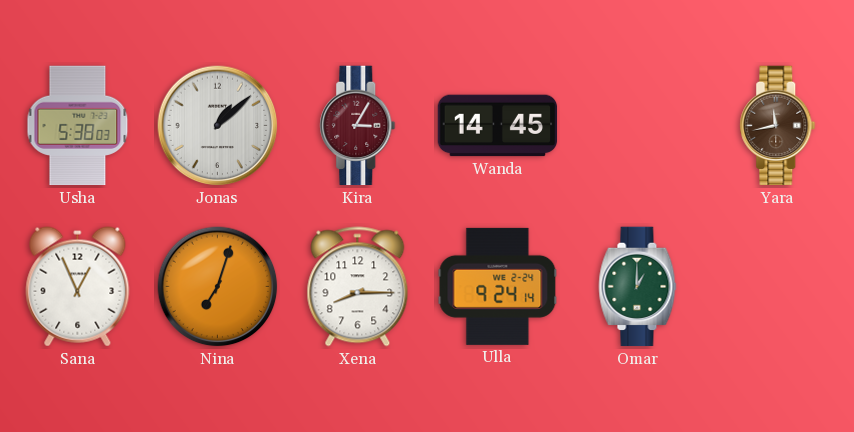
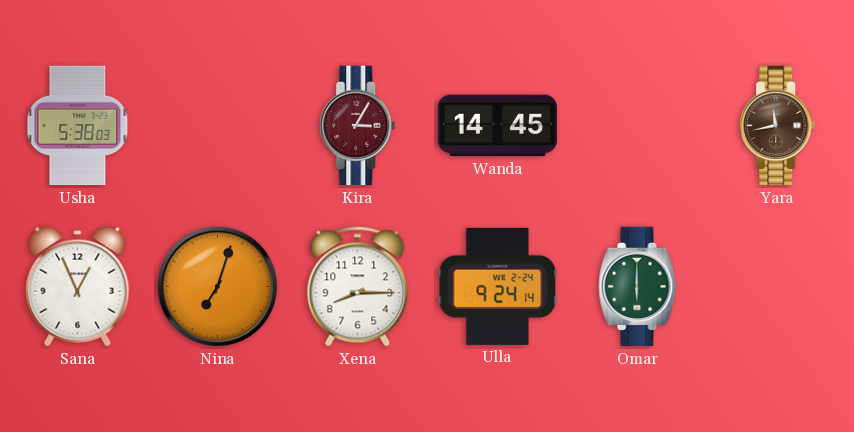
Jonas: 1:08 -> none (218, 126)
Omar: 1:00 -> 6:00 (638, 287)
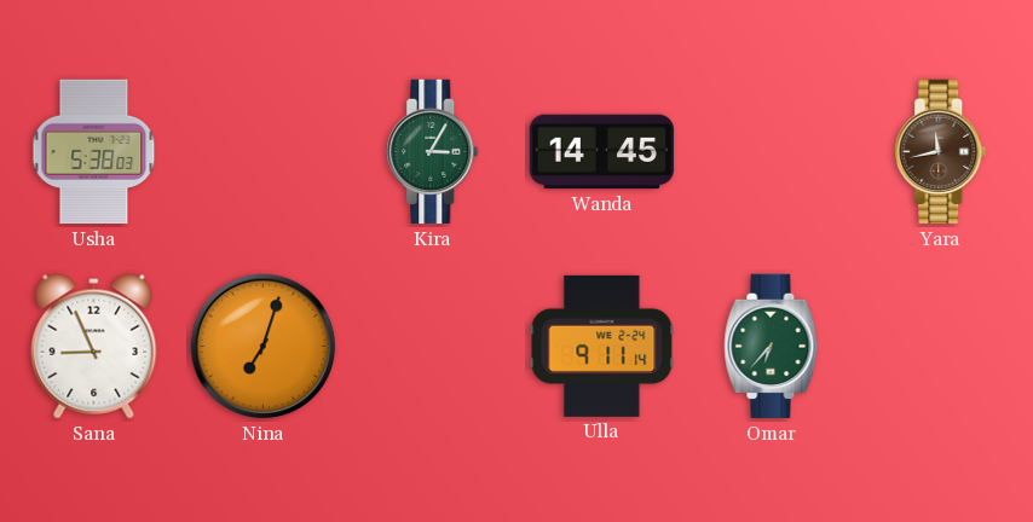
Kira dial: burgundy -> green (433, 152)
Sana: 12:56 -> 8:56 (94, 347)
Xena: 8:15 -> none (358, 287)
Ulla: 9:24 -> 9:11 (602, 346)
Omar: 6:00 -> 6:37 (772, 347)
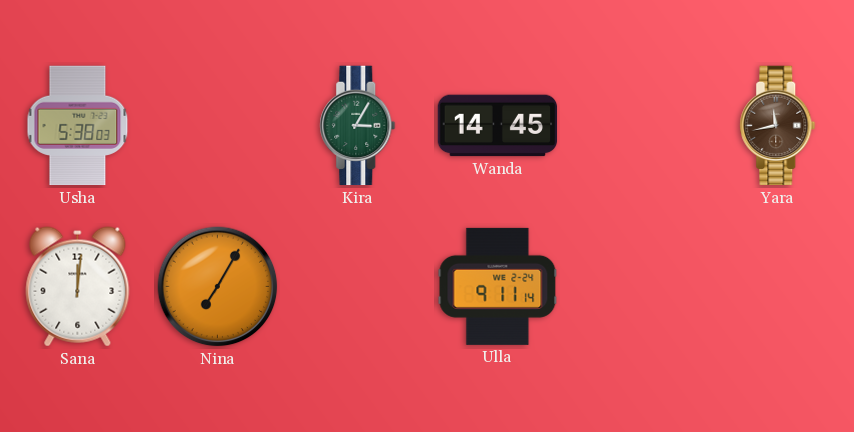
Sana: 8:56 -> 12:01 (78, 287)
Nina: 7:03 -> 7:05 (218, 287)
Omar: 6:37 -> none (772, 347)
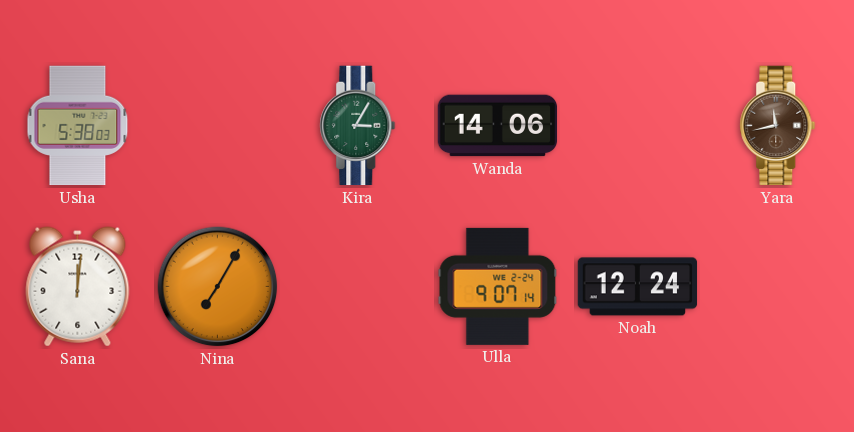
Wanda: 14:45 -> 14:06 (498, 126)
Ulla: 9:11 -> 9:07 (498, 286)
Noah: none -> 12:24 (638, 287)
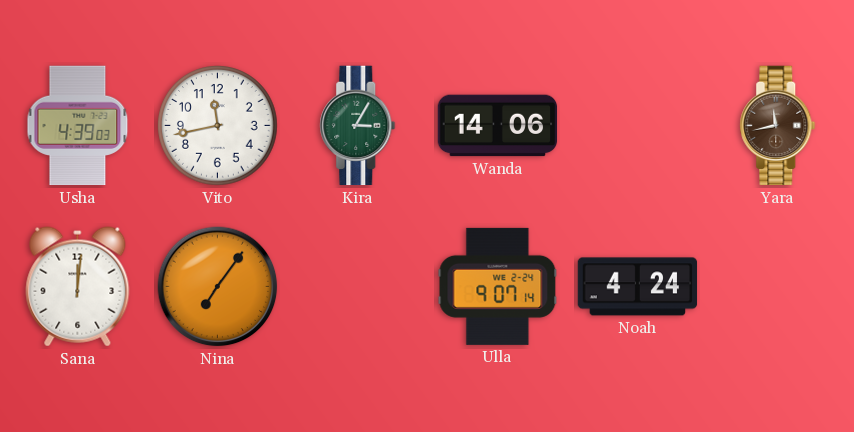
Usha: 5:38 -> 4:39 (78, 126)
Vito: none -> 11:43 (218, 126)
Nina: 7:05 -> 7:06 (218, 287)
Noah: 12:24 -> 4:24 (638, 287)
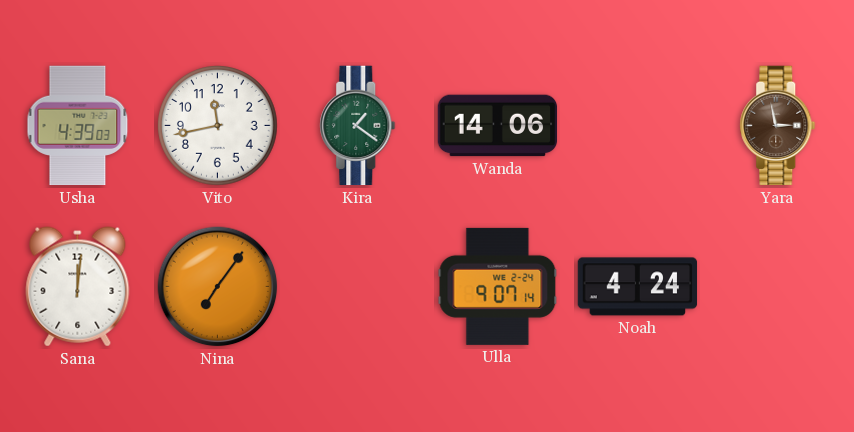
Kira: 3:05 -> 1:21 (358, 126)
Yara: 11:43 -> 2:58 (778, 126)
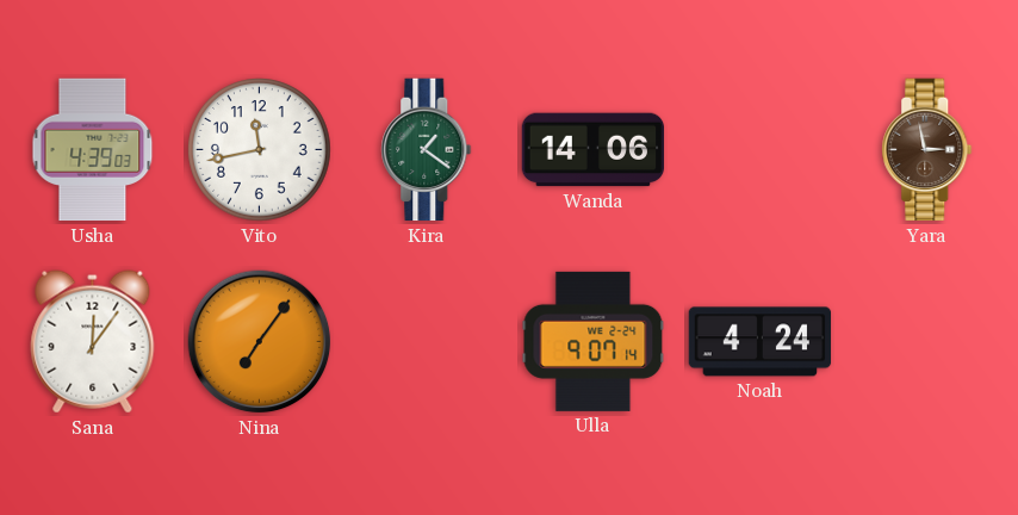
Sana: 12:01 -> 12:06 (93, 342)
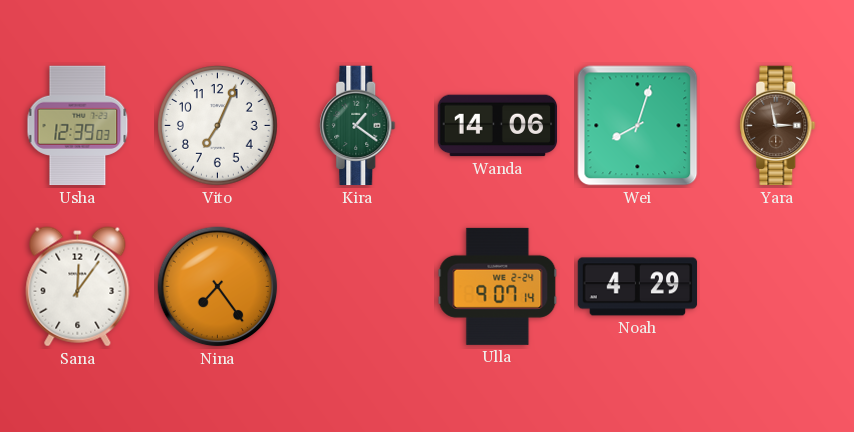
Usha: 4:39 -> 12:39 (78, 126)
Vito: 11:43 -> 7:04 (218, 126)
Wei: none -> 8:03 (638, 126)
Nina: 7:06 -> 7:24 (218, 287)
Noah: 4:24 -> 4:29 (638, 287)
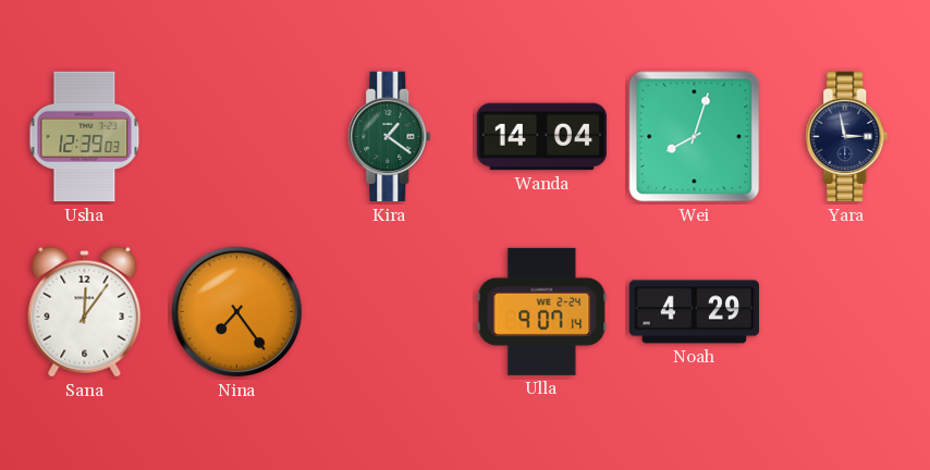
Vito: 7:04 -> none (218, 126)
Wanda: 14:06 -> 14:04 (542, 137)
Yara dial: brown -> navy (847, 137)
